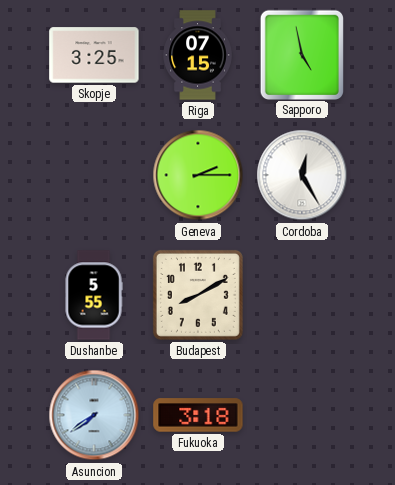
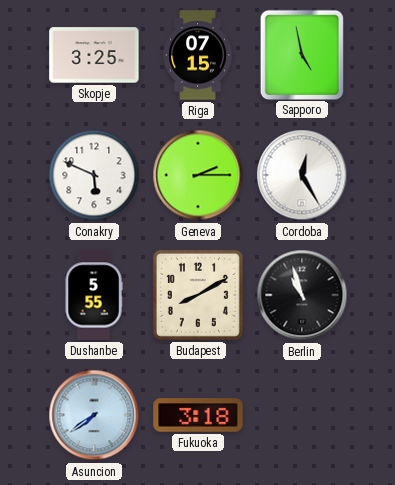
Conakry: none -> 5:49 (94, 175)
Berlin: none -> 10:57 (302, 295)
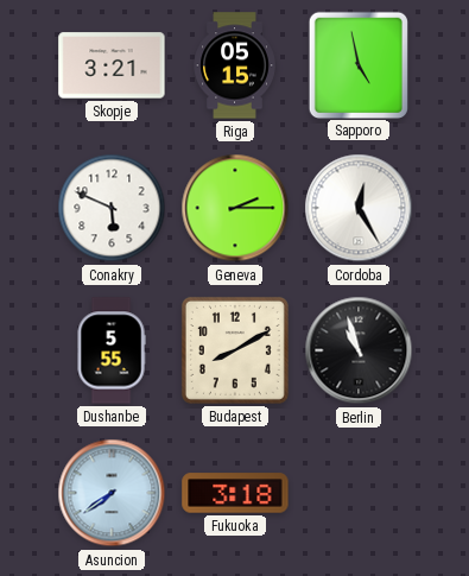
Skopje: 3:25 -> 3:21 (112, 65)
Riga: 07:15 -> 05:15 (235, 65)
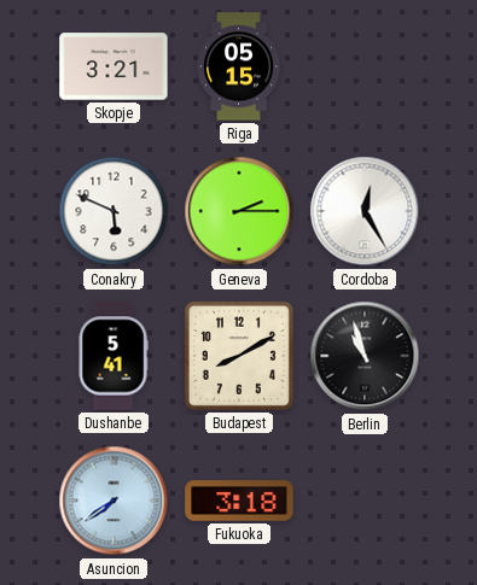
Sapporo: 4:58 -> none (357, 64)
Dushanbe: 5:55 -> 5:41 (114, 356)
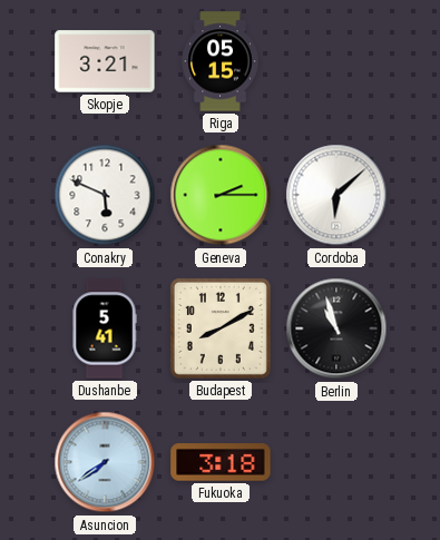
Cordoba: 12:25 -> 6:08 (336, 195)
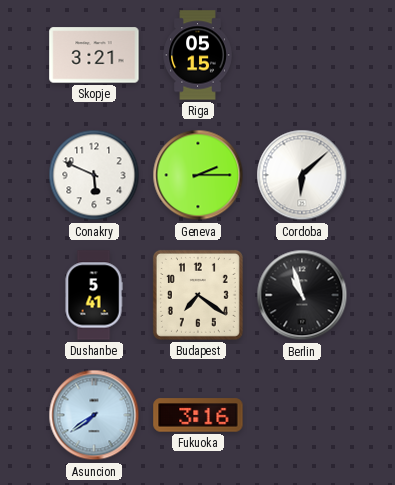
Budapest: 8:10 -> 7:21 (198, 295)
Fukuoka: 3:18 -> 3:16 (198, 415)
